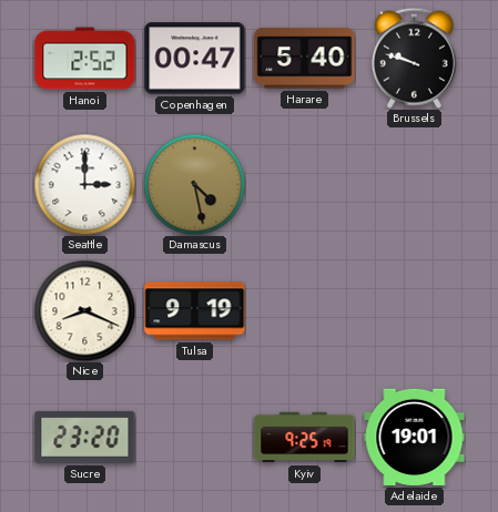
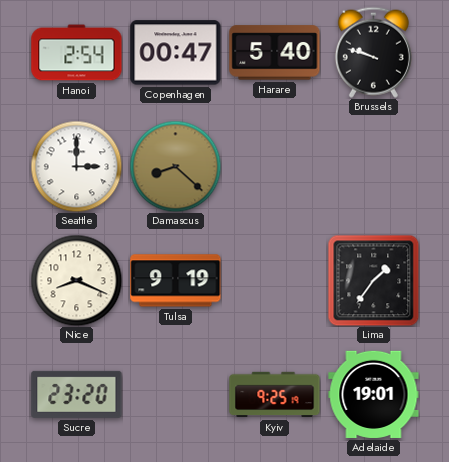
Hanoi: 2:52 -> 2:54 (77, 53)
Damascus: 4:28 -> 8:22 (175, 166)
Lima: none -> 1:36 (373, 280)
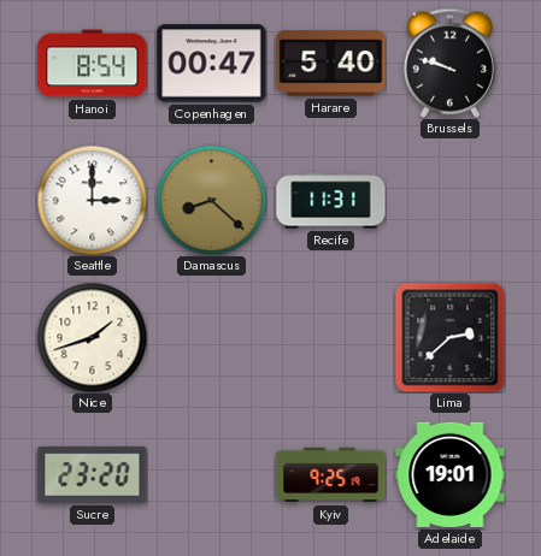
Hanoi: 2:54 -> 8:54 (93, 64)
Recife: none -> 11:31 (331, 201)
Nice: 8:19 -> 1:42 (92, 337)
Tulsa: 9:19 -> none (176, 281)
Lima: 1:36 -> 2:38 (449, 337)
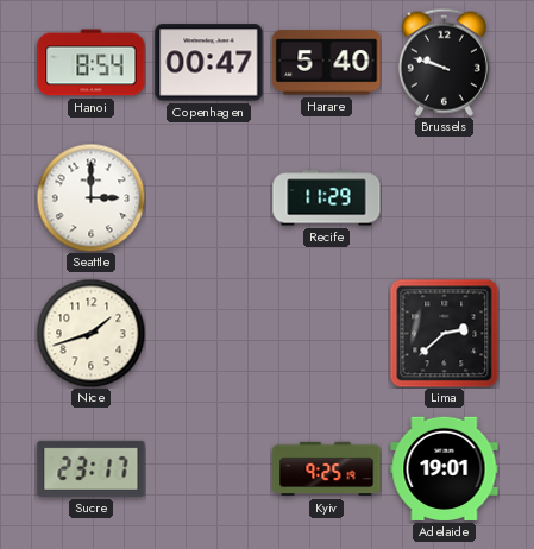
Damascus: 8:22 -> none (211, 200)
Recife: 11:31 -> 11:29 (327, 198)
Sucre: 23:20 -> 23:17 (92, 468)
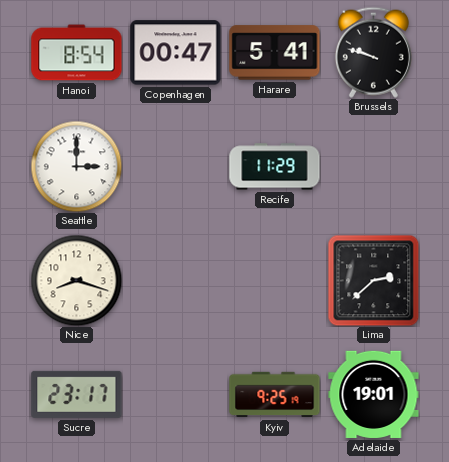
Harare: 5:40 -> 5:41 (275, 53)
Nice: 1:42 -> 8:18 (76, 280)
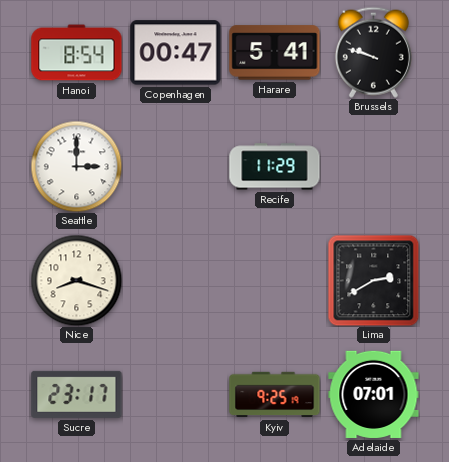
Lima: 2:38 -> 2:40 (373, 280)
Adelaide: 19:01 -> 07:01 (374, 394)
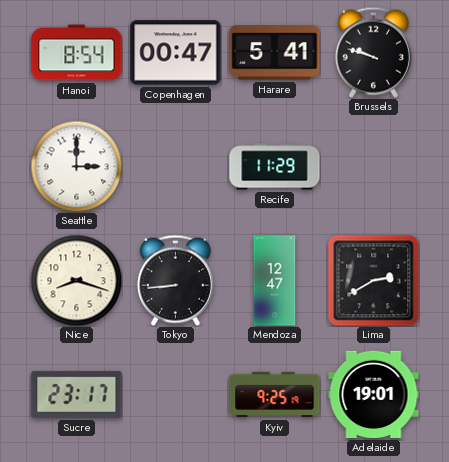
Tokyo: none -> 8:44 (175, 280)
Mendoza: none -> 12:47 (275, 281)
Adelaide: 07:01 -> 19:01 (374, 394)
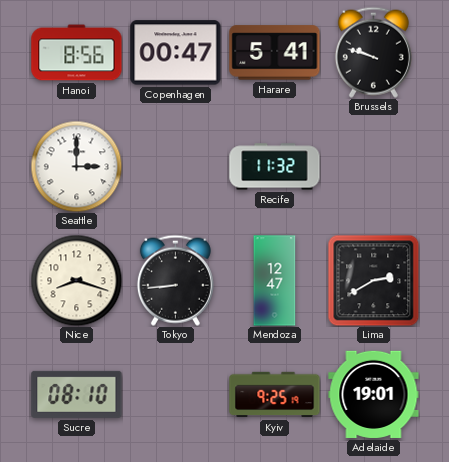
Hanoi: 8:54 -> 8:56 (77, 53)
Recife: 11:29 -> 11:32 (275, 167)
Sucre: 23:17 -> 08:10 (77, 394)
